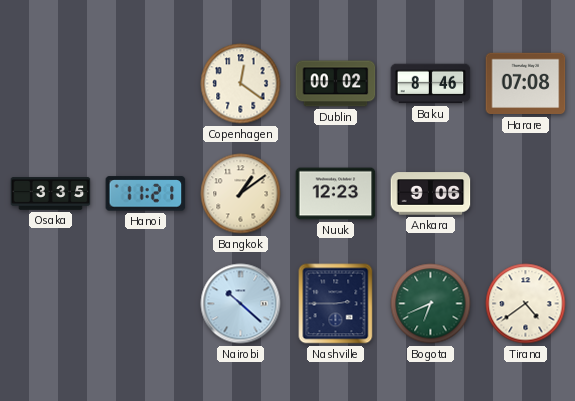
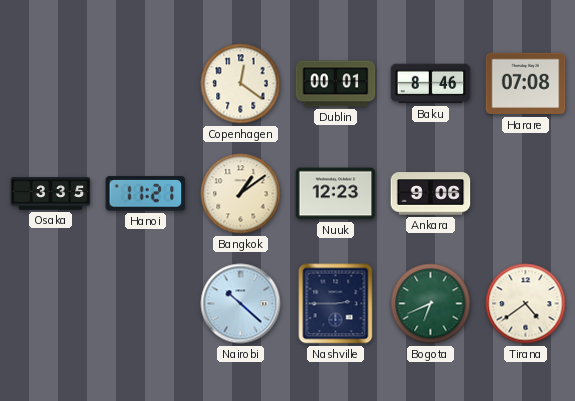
Dublin: 00:02 -> 00:01 (336, 84)
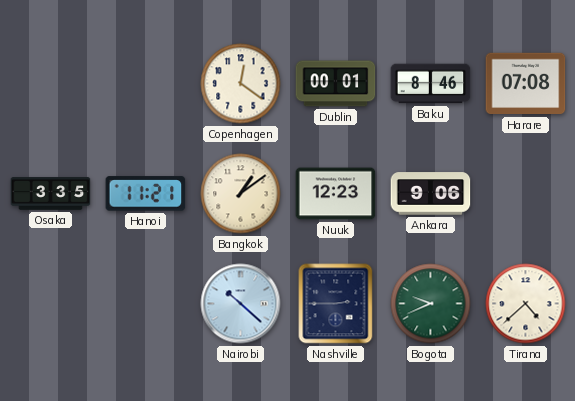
Bogota: 6:41 -> 9:41 (431, 304)
Tirana: 4:39 -> 4:38 (526, 304)
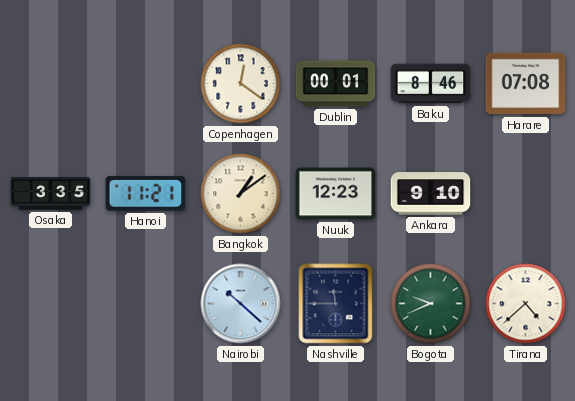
Ankara: 9:06 -> 9:10 (431, 194)
Nashville: 2:45 -> 11:45 (336, 304)
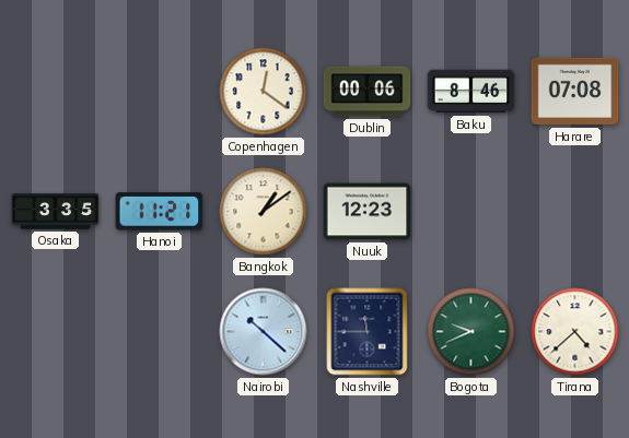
Dublin: 00:01 -> 00:06 (368, 92)
Ankara: 9:10 -> none (431, 194)
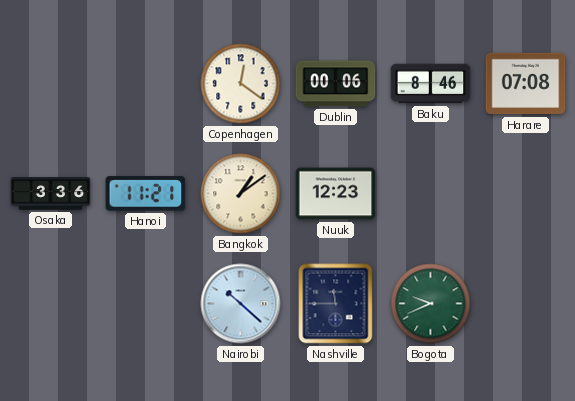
Osaka: 3:35 -> 3:36 (51, 194)
Tirana: 4:38 -> none (575, 332)
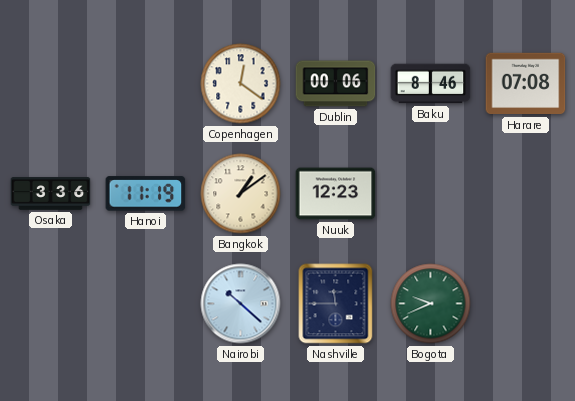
Hanoi: 11:21 -> 11:19 (146, 194)
